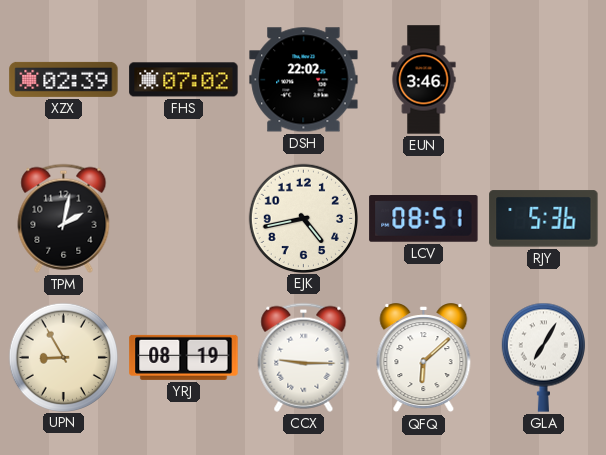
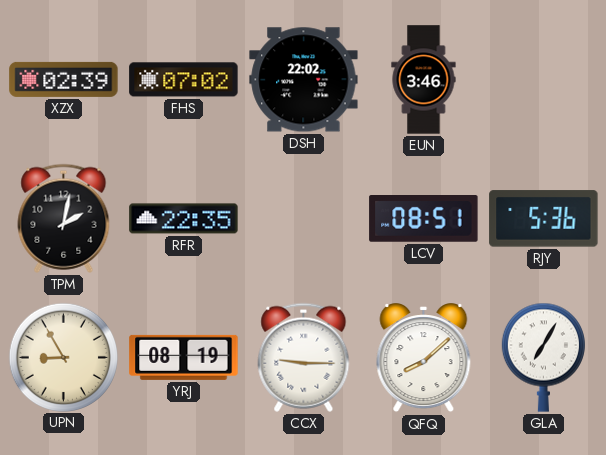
RFR: none -> 22:35 (184, 219)
EJK: 4:43 -> none (303, 218)
QFQ: 6:08 -> 8:08 (424, 358)
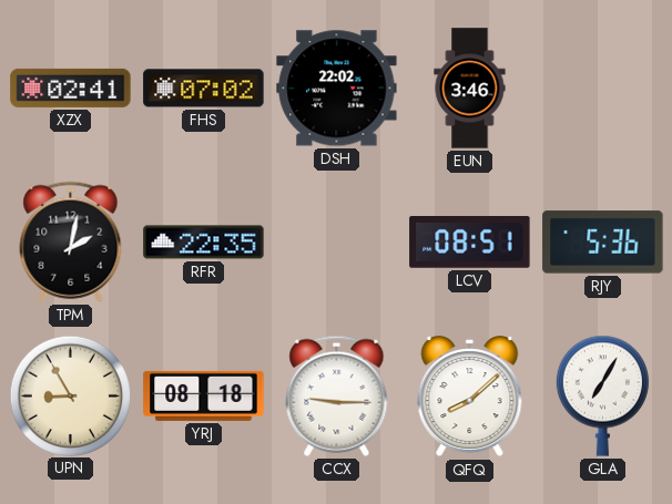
XZX: 02:39 -> 02:41 (71, 88)
YRJ: 08:19 -> 08:18 (204, 395)
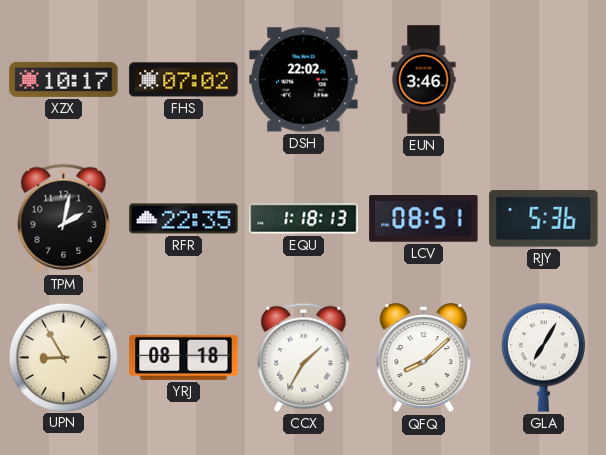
XZX: 02:41 -> 10:17 (64, 79)
EQU: none -> 1:18 (304, 219)
CCX: 9:15 -> 1:35 (304, 357)
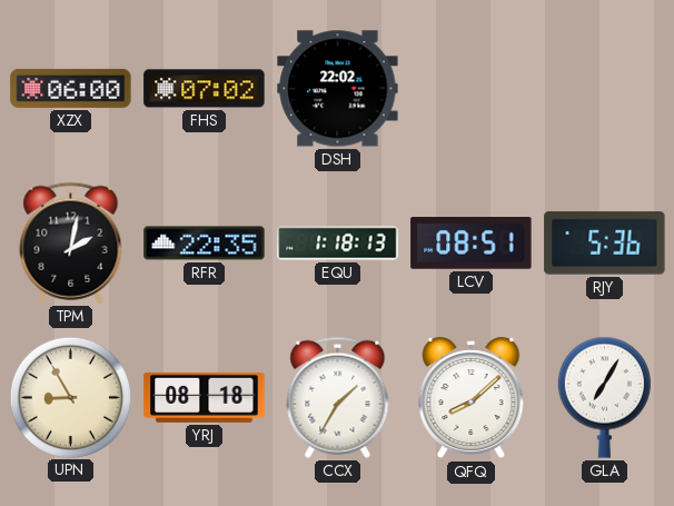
XZX: 10:17 -> 06:00 (71, 88)
EUN: 3:46 -> none (424, 80)
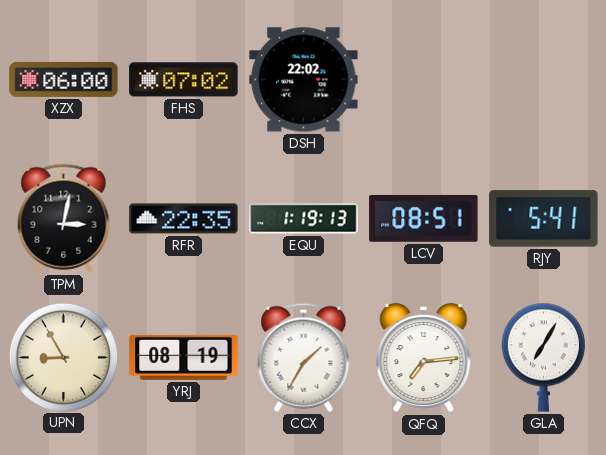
TPM: 2:02 -> 3:02 (64, 218)
EQU: 1:18 -> 1:19 (304, 219)
RJY: 5:36 -> 5:41 (544, 219)
YRJ: 08:18 -> 08:19 (184, 357)
QFQ: 8:08 -> 7:14 (424, 358)
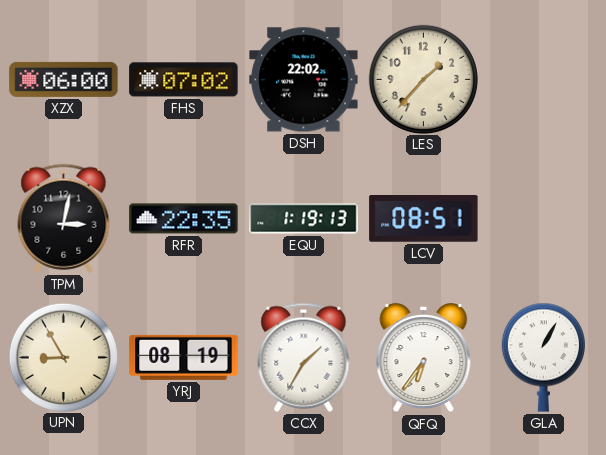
LES: none -> 1:37 (423, 79)
RJY: 5:41 -> none (544, 219)
QFQ: 7:14 -> 6:36 (424, 358)
GLA: 7:05 -> 1:05 (543, 357)
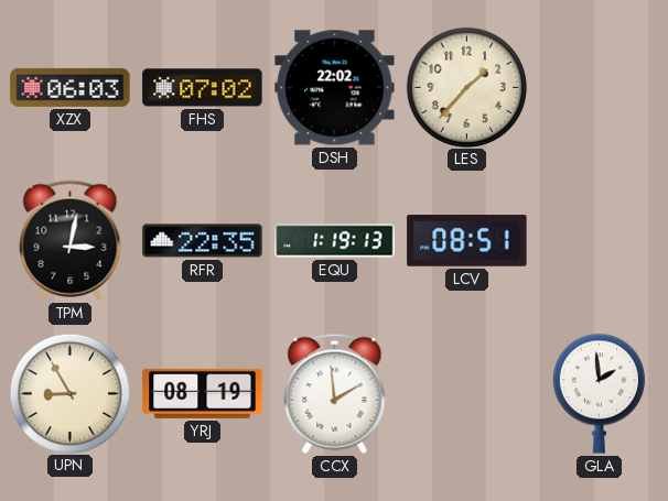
XZX: 06:00 -> 06:03 (71, 87)
CCX: 1:35 -> 1:59 (335, 393)
QFQ: 6:36 -> none (424, 358)
GLA: 1:05 -> 1:59 (599, 393)
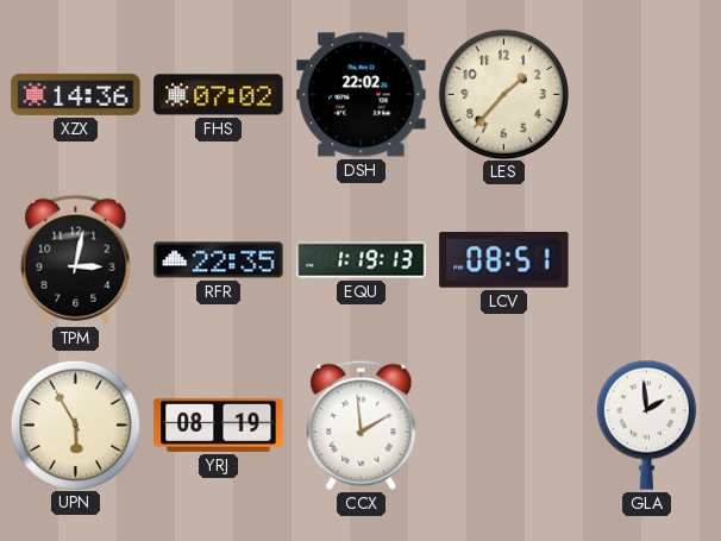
XZX: 06:03 -> 14:36 (76, 94)
UPN: 8:55 -> 5:55 (75, 424)
